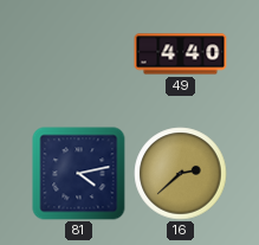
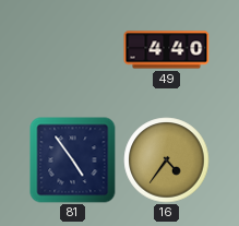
81: 4:13 -> 4:54 (73, 160)
16: 2:38 -> 4:36 (167, 160)
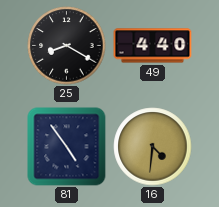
25: none -> 8:20 (67, 46)
16: 4:36 -> 4:31 (153, 147)
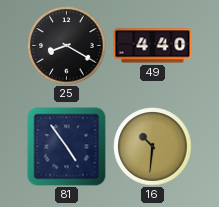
16: 4:31 -> 10:31 (153, 147)
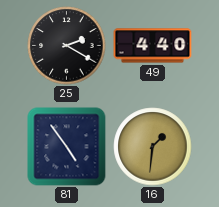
25: 8:20 -> 2:20 (67, 46)
16: 10:31 -> 1:31 (153, 147)
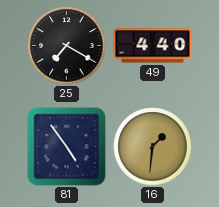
25: 2:20 -> 7:20 (67, 46)
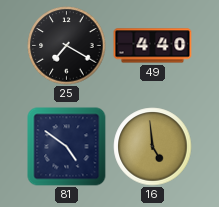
81: 4:54 -> 4:51 (67, 147)
16: 1:31 -> 4:59 (153, 147)
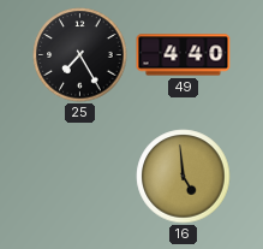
25: 7:20 -> 7:25 (80, 55)
81: 4:51 -> none (67, 147)
